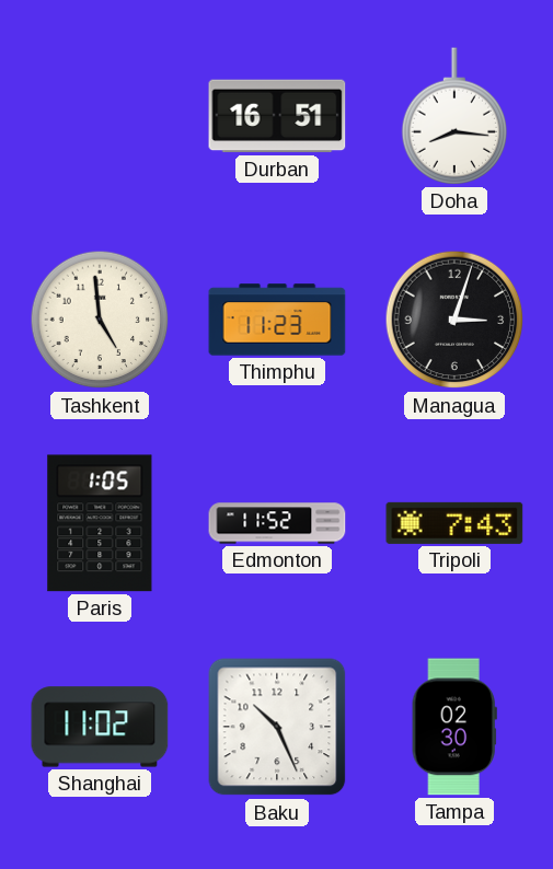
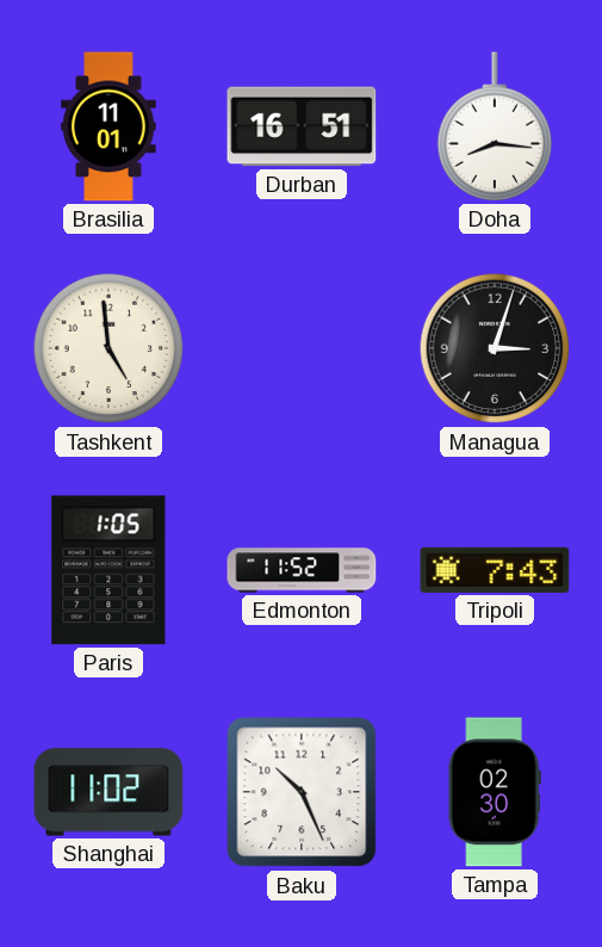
Brasilia: none -> 11:01 (108, 126)
Thimphu: 11:23 -> none (277, 320)
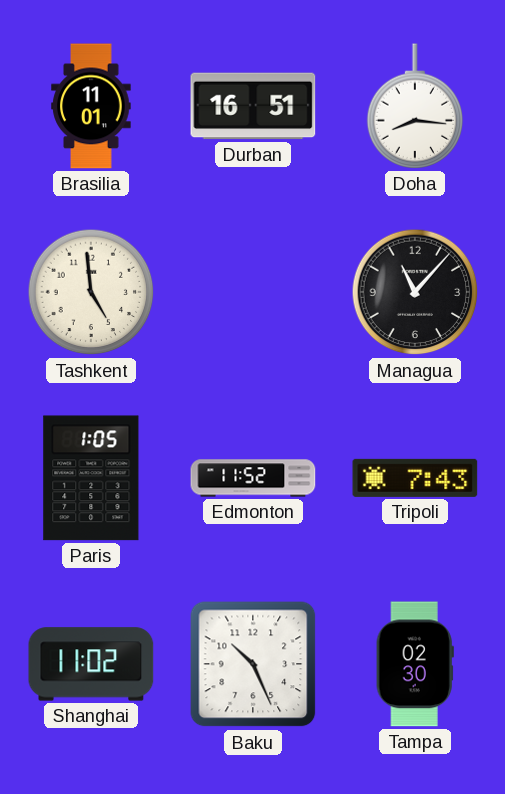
Managua: 3:03 -> 11:07 (415, 292)
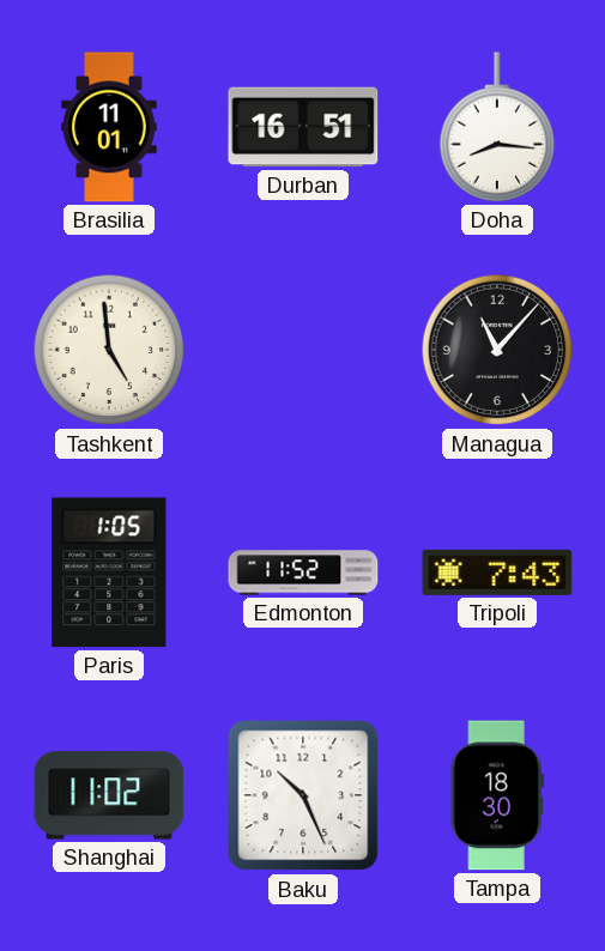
Tampa: 02:30 -> 18:30 (497, 795)
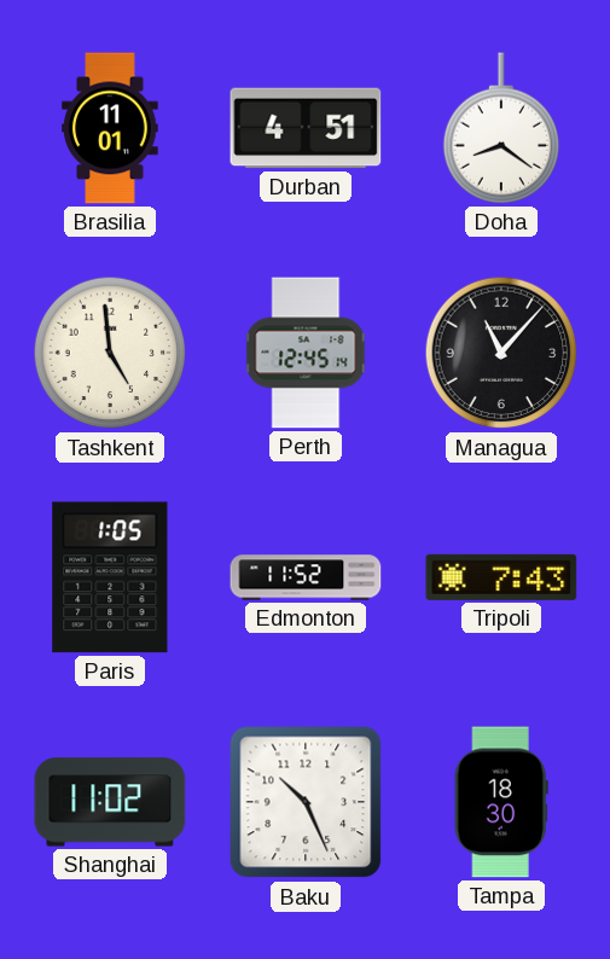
Durban: 16:51 -> 4:51 (306, 128)
Doha: 8:16 -> 8:21 (501, 128)
Perth: none -> 12:45 (306, 353)
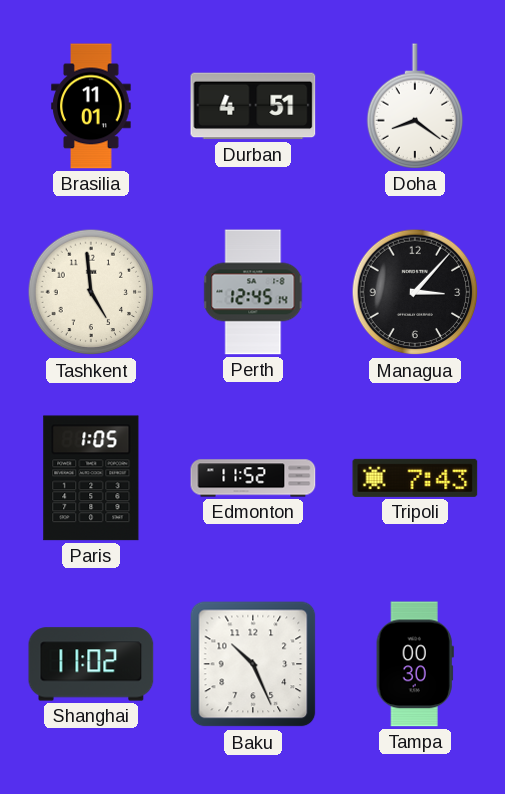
Managua: 11:07 -> 3:07 (415, 292)
Tampa: 18:30 -> 00:30 (415, 664)
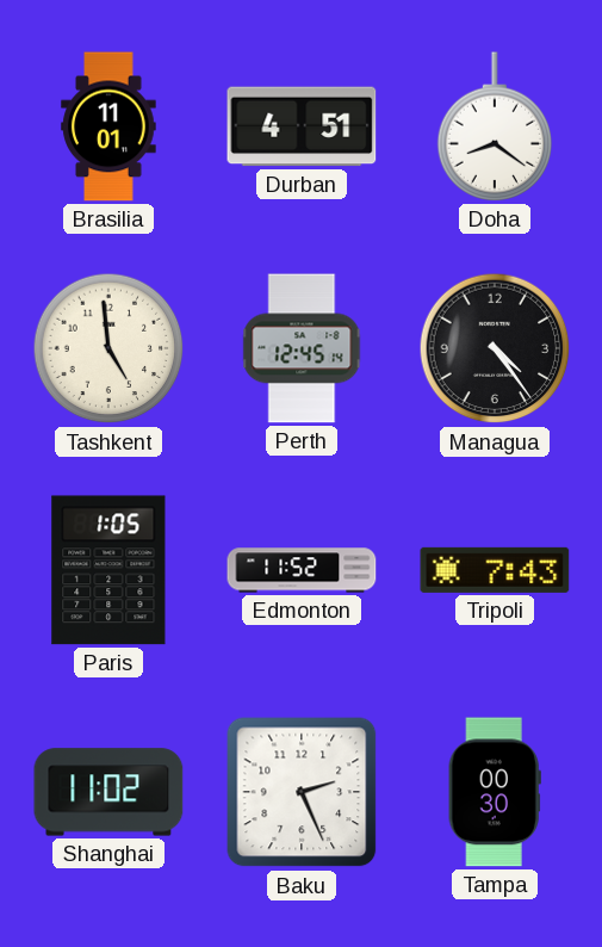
Managua: 3:07 -> 4:24 (495, 348)
Baku: 10:26 -> 2:26 (302, 792)
